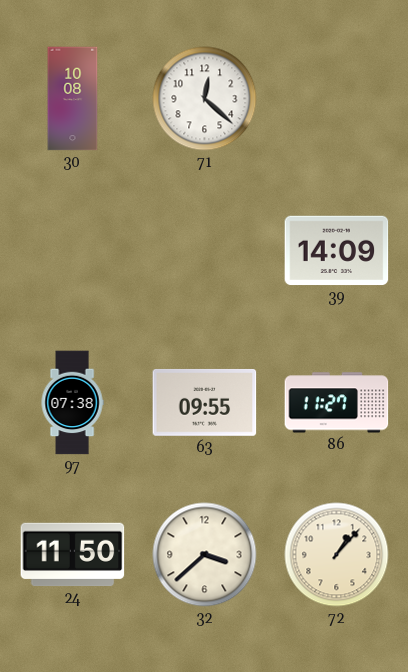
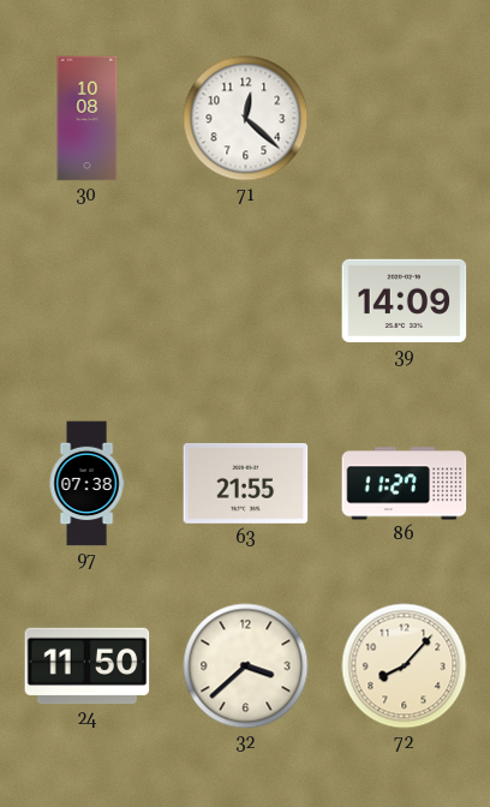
63: 09:55 -> 21:55 (246, 483)
72: 1:07 -> 8:07 (405, 666)
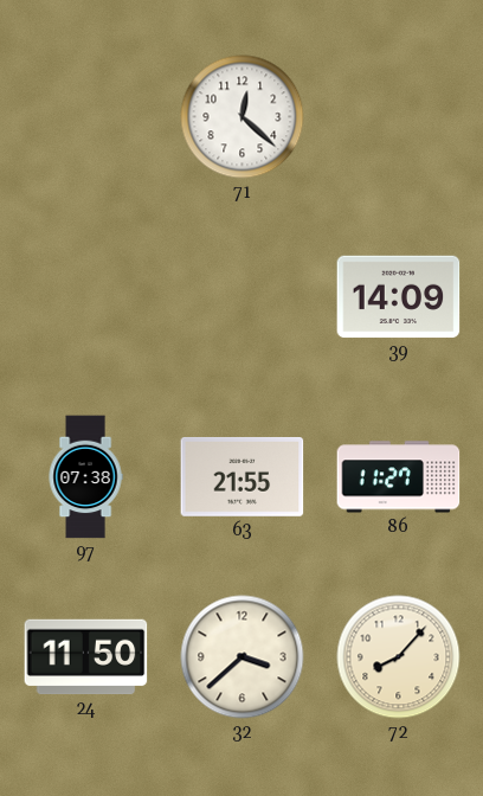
30: 10:08 -> none (88, 119)
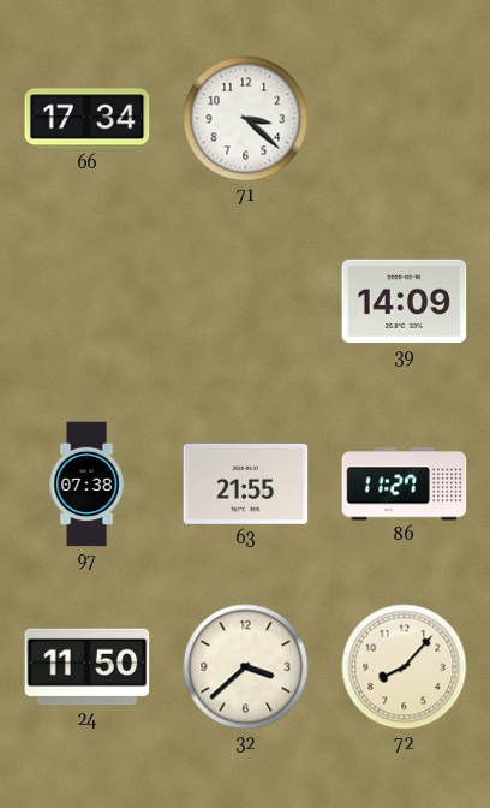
66: none -> 17:34 (88, 119)
71: 12:22 -> 3:22 (246, 119)
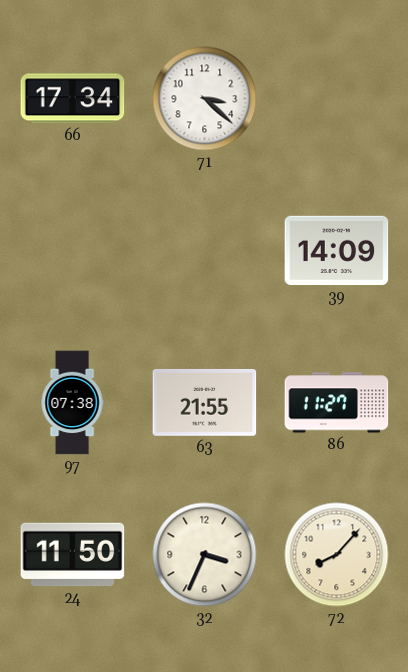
32: 3:38 -> 3:34 (205, 555)
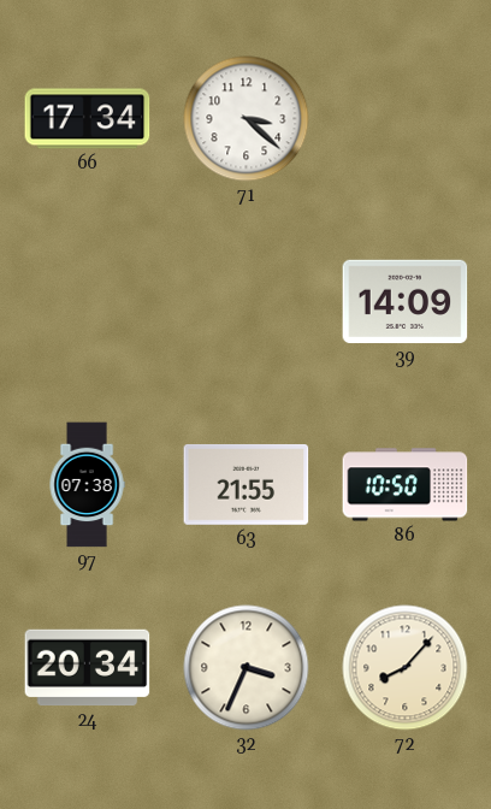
86: 11:27 -> 10:50 (406, 485)
24: 11:50 -> 20:34 (88, 668)
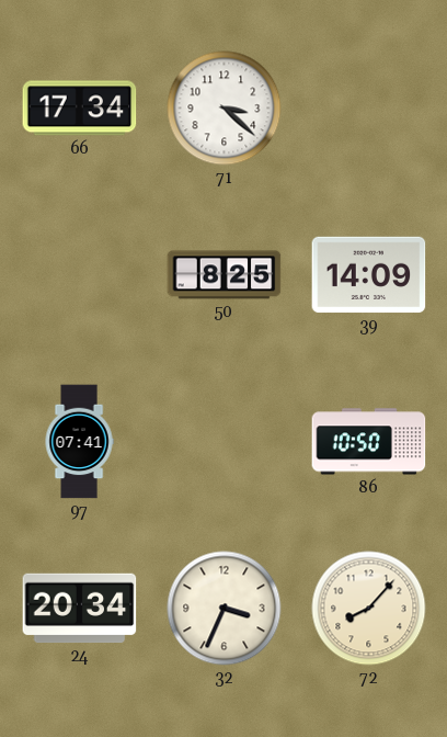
50: none -> 8:25 (225, 275)
97: 07:38 -> 07:41 (79, 442)
63: 21:55 -> none (247, 484)
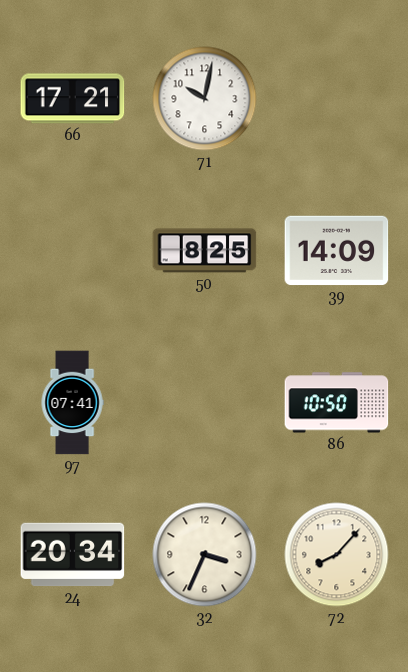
66: 17:34 -> 17:21 (73, 99)
71: 3:22 -> 10:02 (205, 99)
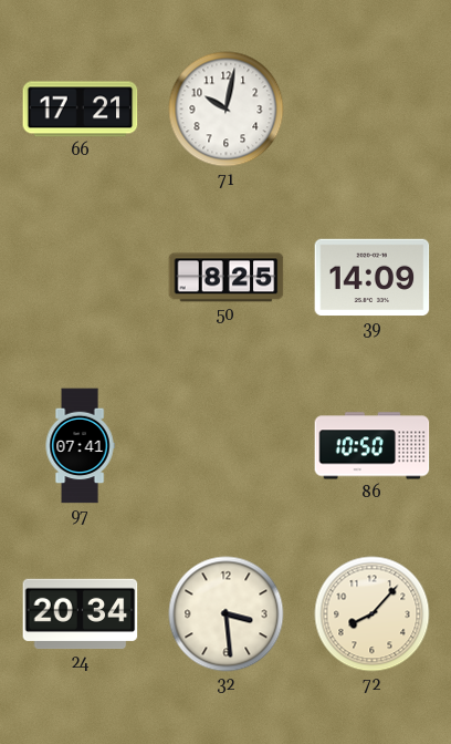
32: 3:34 -> 3:29 (227, 614)
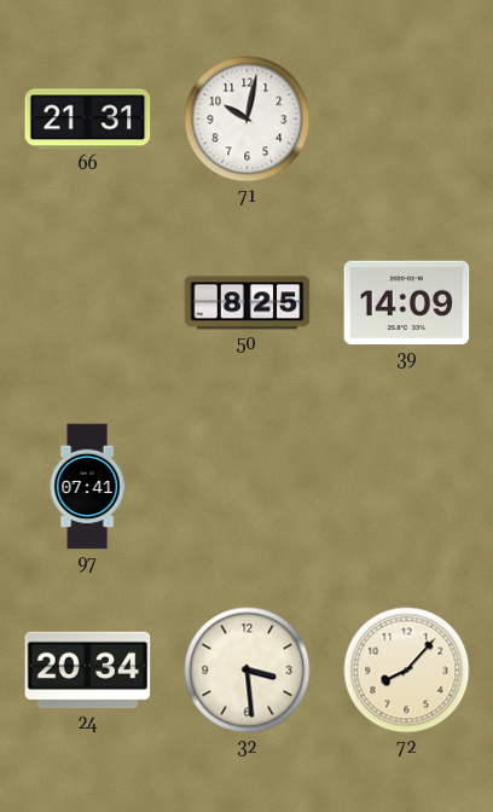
66: 17:21 -> 21:31 (88, 120)
86: 10:50 -> none (373, 446)
